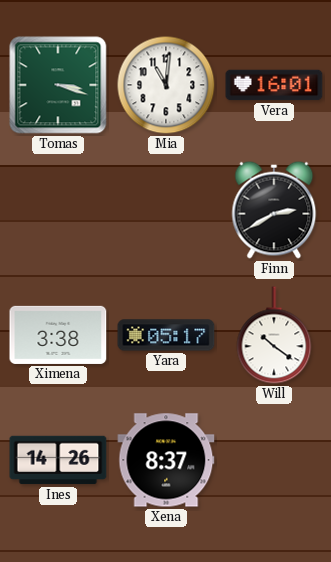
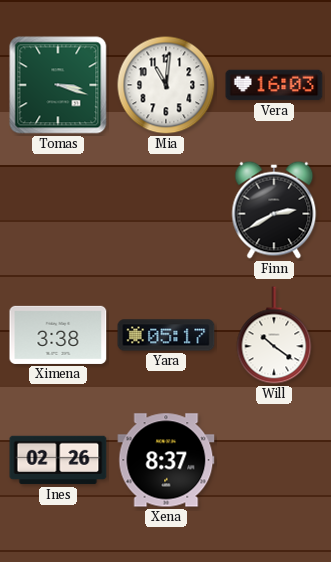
Vera: 16:01 -> 16:03 (274, 85)
Ines: 14:26 -> 02:26 (58, 460)
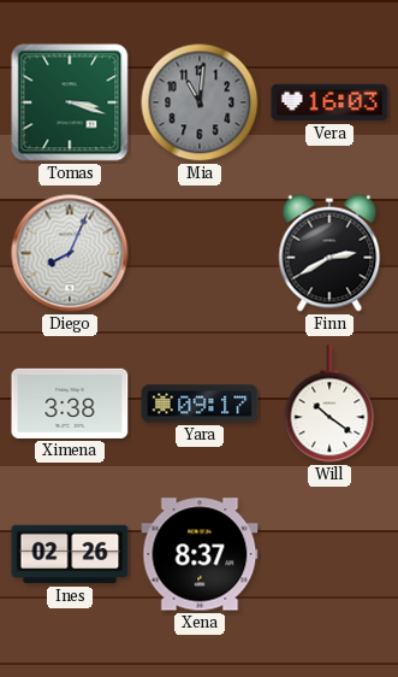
Mia dial: white -> grey (200, 102)
Diego: none -> 8:04 (70, 253)
Yara: 05:17 -> 09:17 (200, 404)
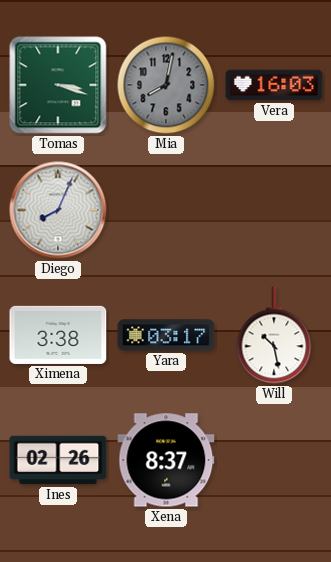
Mia: 11:01 -> 8:02 (166, 85)
Finn: 2:40 -> none (329, 253)
Yara: 09:17 -> 03:17 (166, 335)
Will: 10:21 -> 10:28 (274, 335)
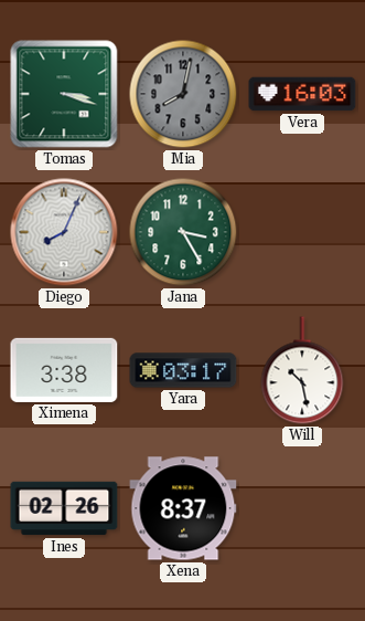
Jana: none -> 3:25 (183, 232)
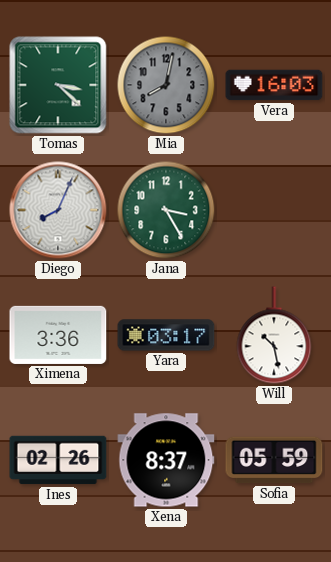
Tomas: 3:18 -> 3:22 (58, 85)
Ximena: 3:38 -> 3:36 (58, 335)
Sofia: none -> 05:59 (274, 460)
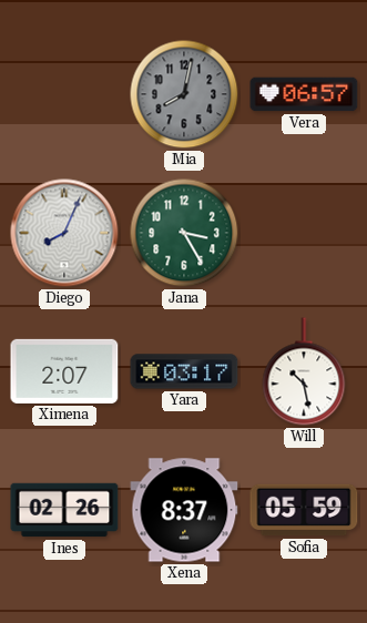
Tomas: 3:22 -> none (58, 85)
Vera: 16:03 -> 06:57 (304, 94)
Ximena: 3:36 -> 2:07 (64, 371)
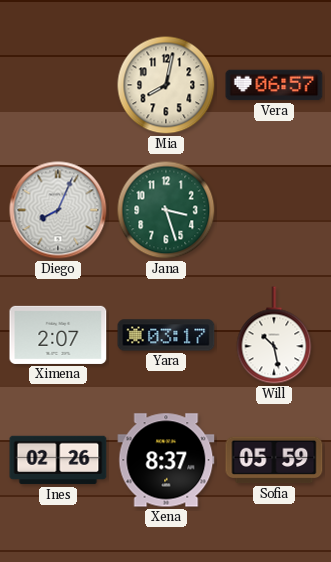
Mia dial: grey -> cream (166, 85)
Jana: 3:25 -> 3:27 (166, 210)
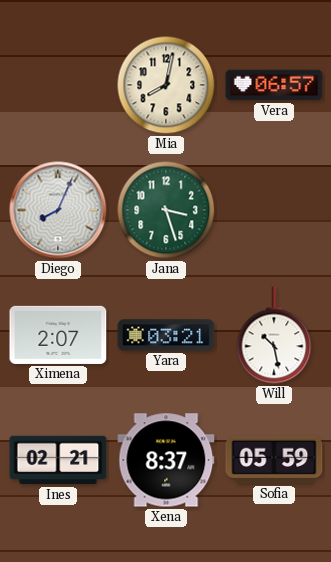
Yara: 03:17 -> 03:21 (166, 335)
Ines: 02:26 -> 02:21 (58, 460)
